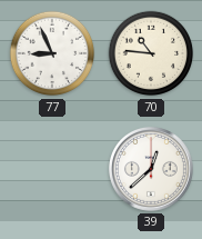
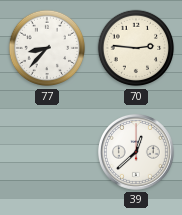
77: 8:56 -> 8:37 (47, 48)
70: 10:46 -> 2:46 (136, 48)
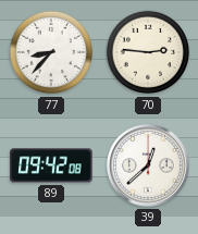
89: none -> 09:42 (51, 165)
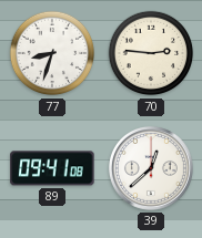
77: 8:37 -> 8:33 (52, 53)
89: 09:42 -> 09:41 (52, 168)
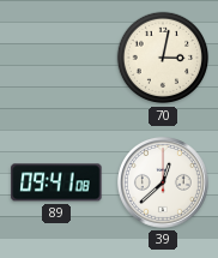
77: 8:33 -> none (52, 53)
70: 2:46 -> 3:02 (163, 58)
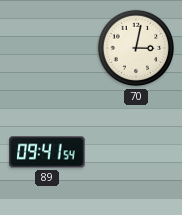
89: 09:41:08 -> 09:41:54 (47, 152)
39: 12:38 -> none (163, 182)
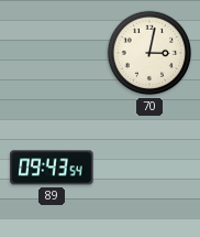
89: 09:41 -> 09:43 (52, 168)
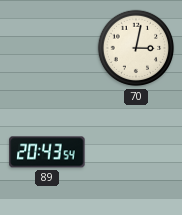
89: 09:43 -> 20:43 (47, 152)
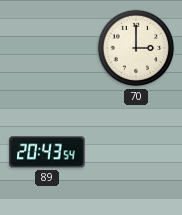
70: 3:02 -> 3:00 (136, 48)
